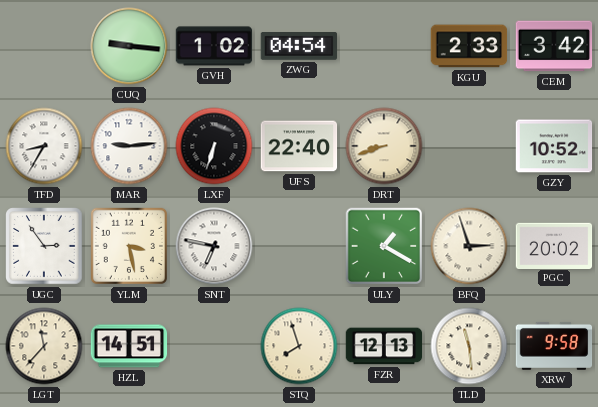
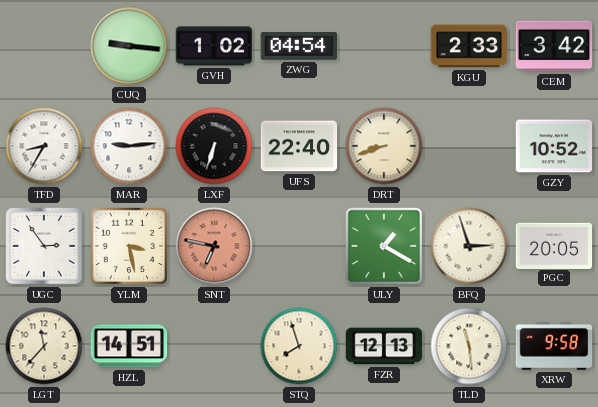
SNT dial: white -> salmon (214, 246)
PGC: 20:02 -> 20:05 (554, 245)
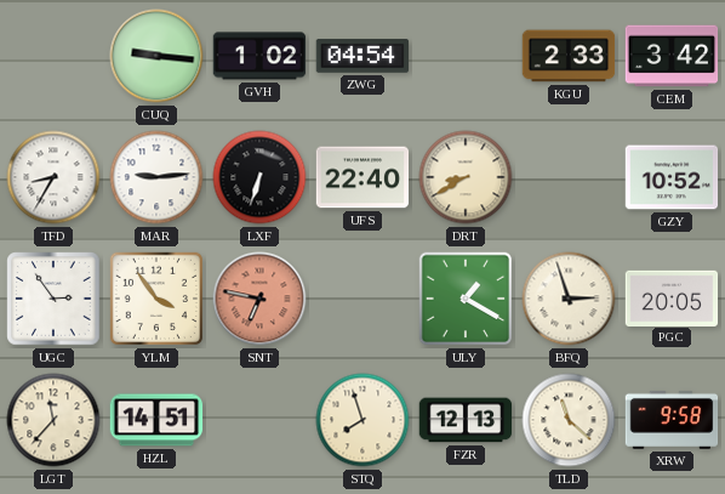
DRT: 8:42 -> 8:40 (466, 177)
YLM: 3:28 -> 3:54 (156, 299)
TLD: 11:29 -> 11:22 (569, 420)
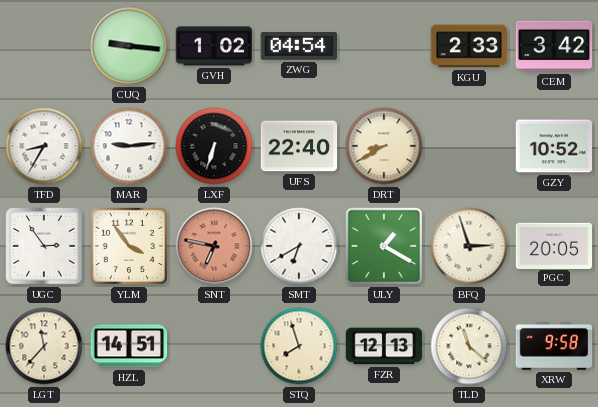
SMT: none -> 6:40 (299, 246)
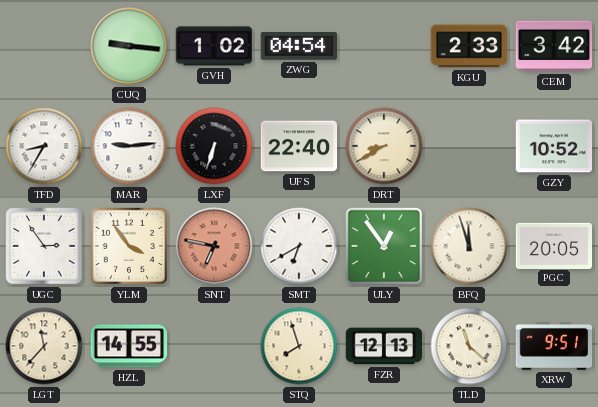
ULY: 1:20 -> 12:54 (384, 246)
BFQ: 2:57 -> 11:57 (469, 246)
HZL: 14:51 -> 14:55 (129, 346)
XRW: 9:58 -> 9:51 (554, 346)
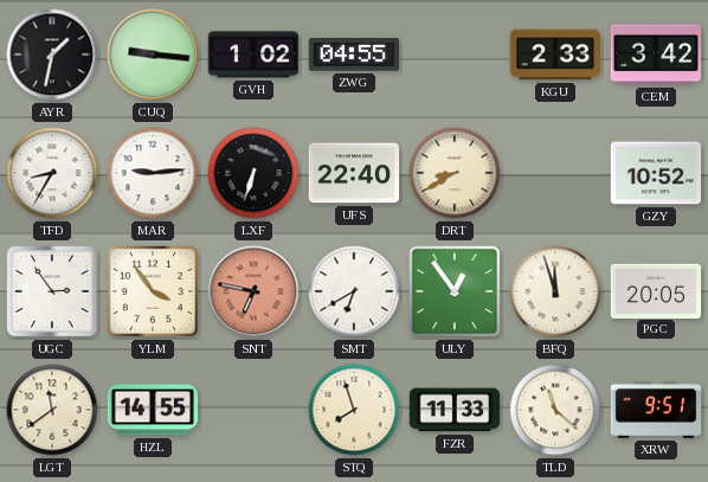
AYR: none -> 1:32 (52, 54)
ZWG: 04:54 -> 04:55 (354, 56)
LGT: 11:37 -> 11:39 (52, 410)
FZR: 12:13 -> 11:33 (455, 410)
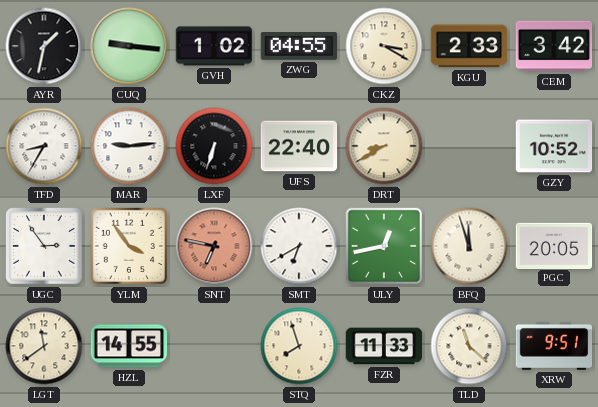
CKZ: none -> 3:20 (384, 46)
ULY: 12:54 -> 12:43 (384, 246)
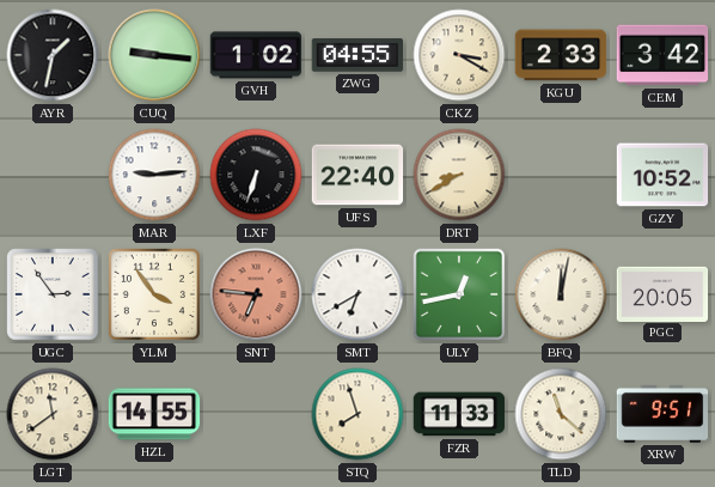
TFD: 8:35 -> none (44, 146)
SNT: 6:47 -> 6:46 (256, 294)
BFQ: 11:57 -> 12:02 (561, 294)
